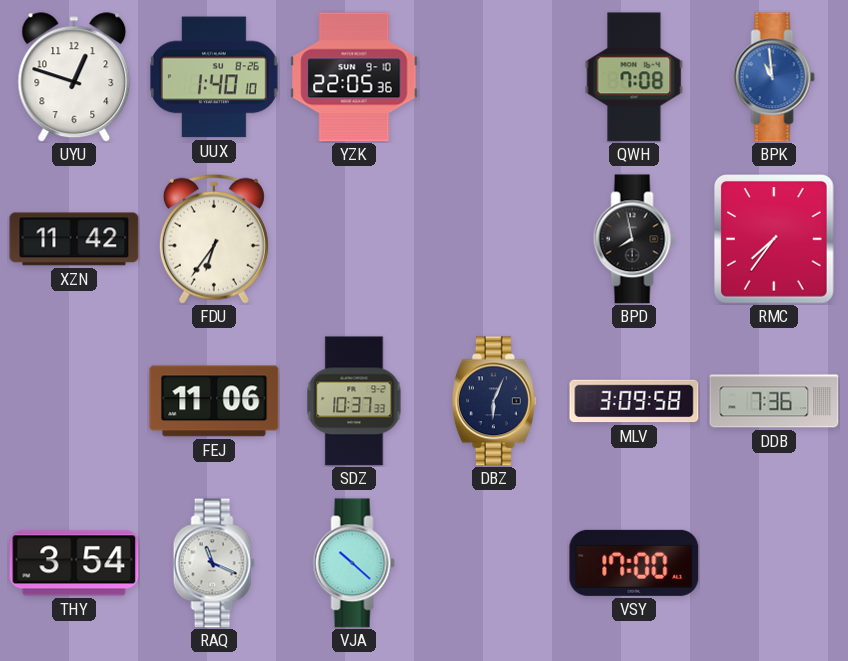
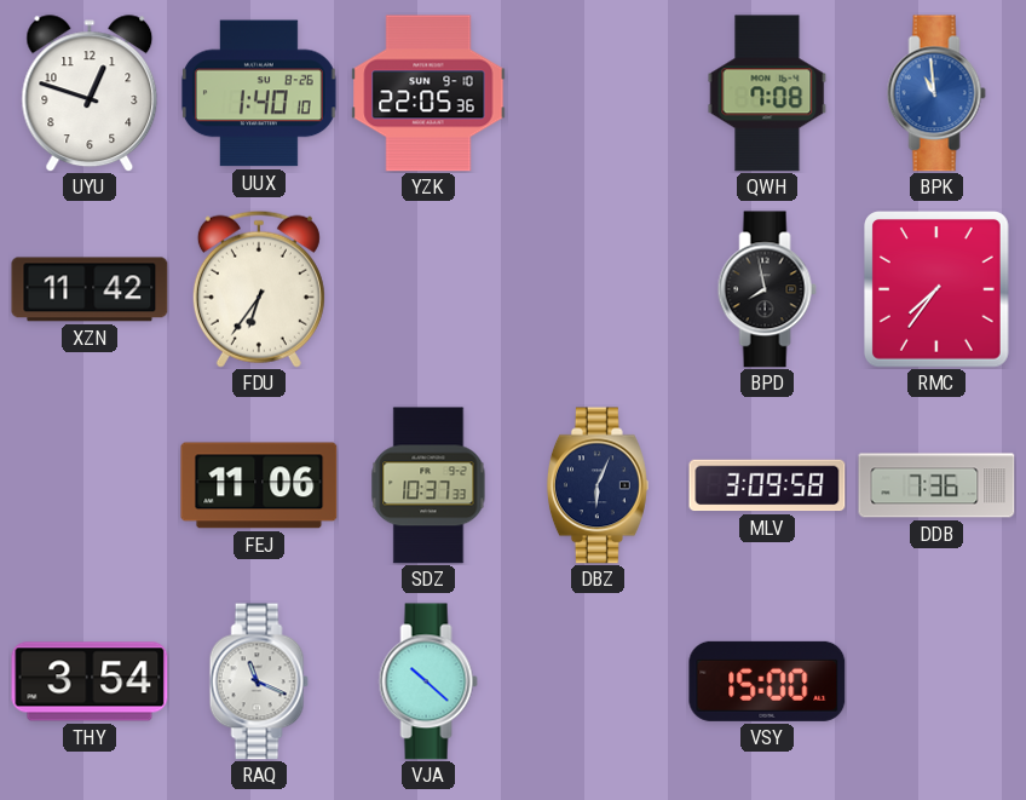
VSY: 17:00 -> 15:00 (767, 681)
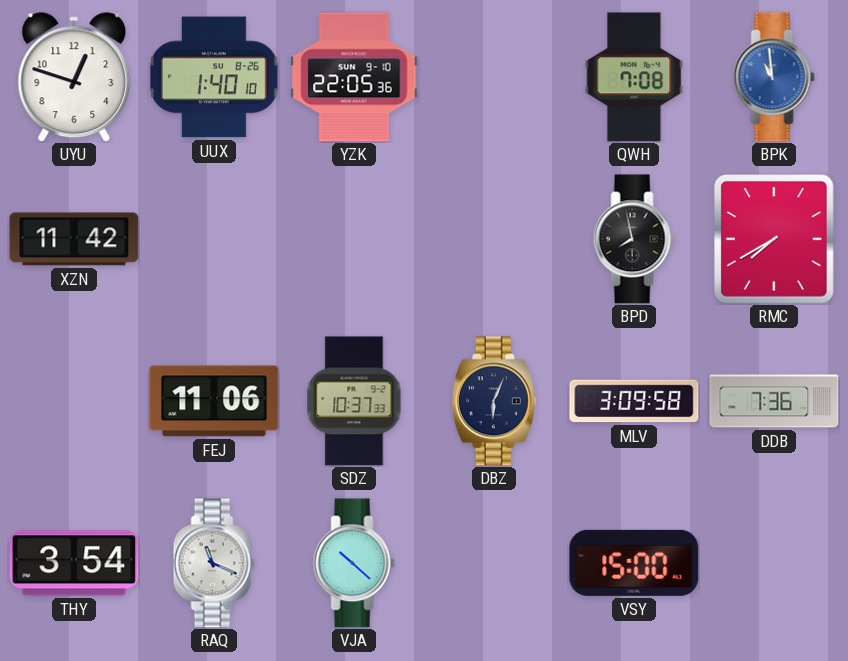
FDU: 6:36 -> none (259, 289)
RMC: 7:36 -> 7:40 (775, 240)
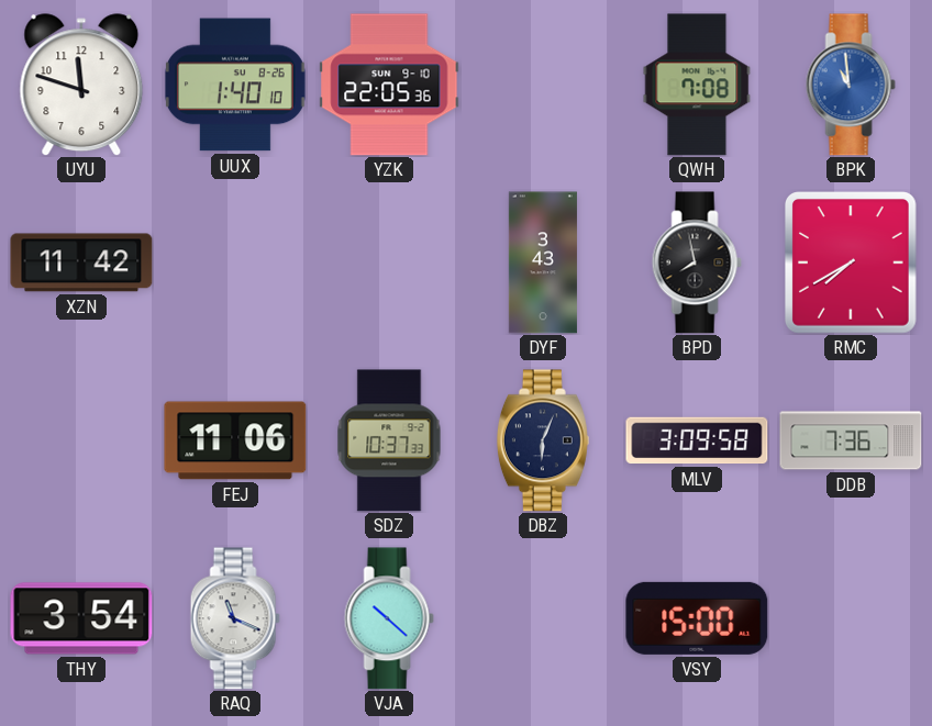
UYU: 12:48 -> 11:48 (81, 85)
DYF: none -> 3:43 (543, 263)
